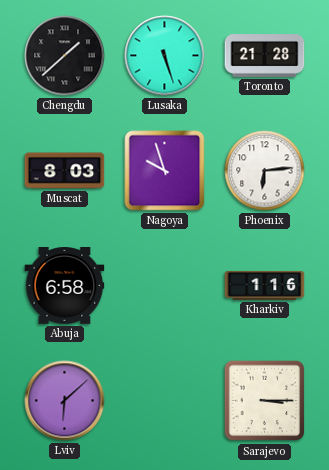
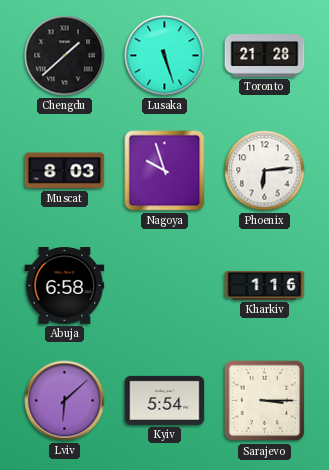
Kyiv: none -> 5:54 (165, 400)
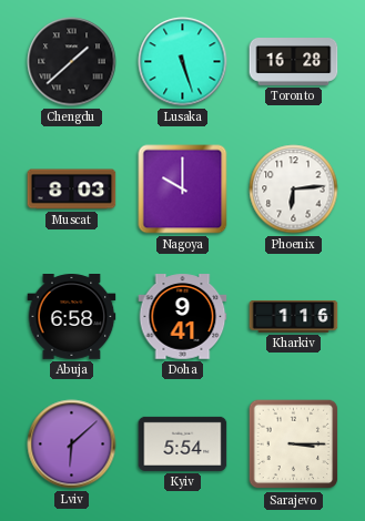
Toronto: 21:28 -> 16:28 (294, 62)
Nagoya: 9:57 -> 10:00 (183, 190)
Doha: none -> 9:41 (183, 317)
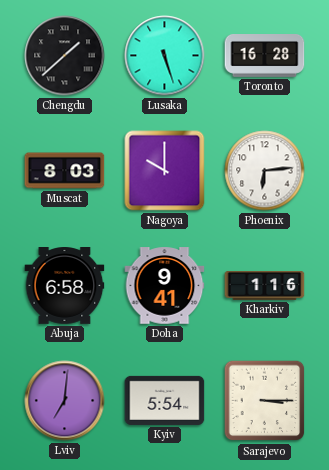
Lviv: 6:08 -> 7:01 (65, 401)
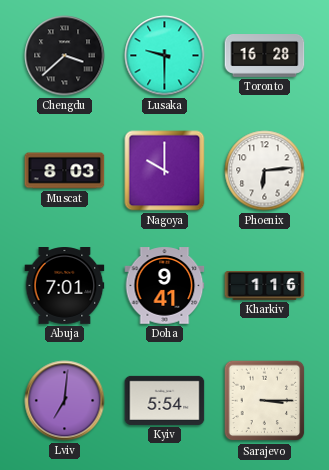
Chengdu: 1:38 -> 3:38 (65, 56)
Lusaka: 5:27 -> 9:30 (165, 56)
Abuja: 6:58 -> 7:01 (65, 286)
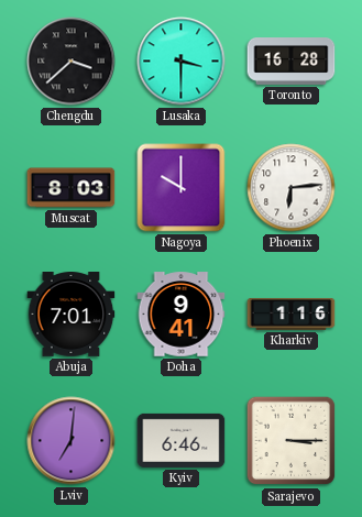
Lusaka: 9:30 -> 3:30 (182, 62)
Kyiv: 5:54 -> 6:46 (182, 440)
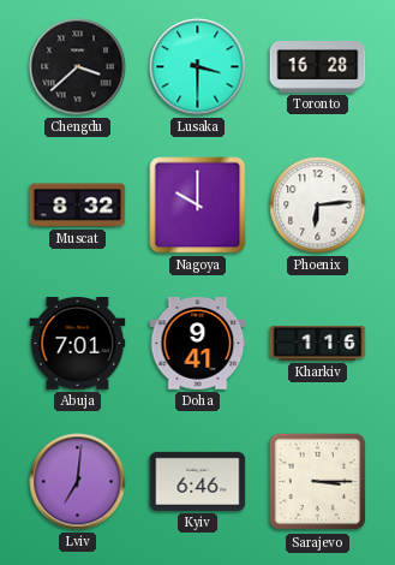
Muscat: 8:03 -> 8:32 (78, 206)
